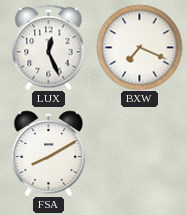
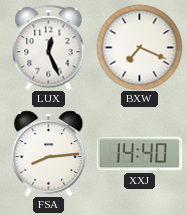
FSA: 8:10 -> 8:14 (49, 153)
XXJ: none -> 14:40 (139, 154)
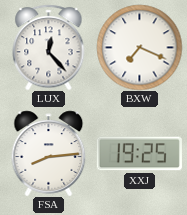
LUX: 12:26 -> 12:23 (49, 47)
XXJ: 14:40 -> 19:25 (139, 154)
